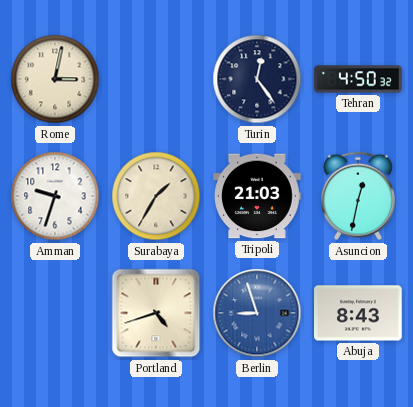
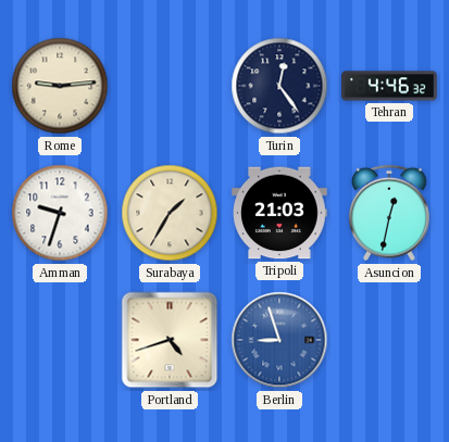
Rome: 3:02 -> 9:14 (60, 86)
Tehran: 4:50 -> 4:46 (389, 86)
Abuja: 8:43 -> none (358, 313)
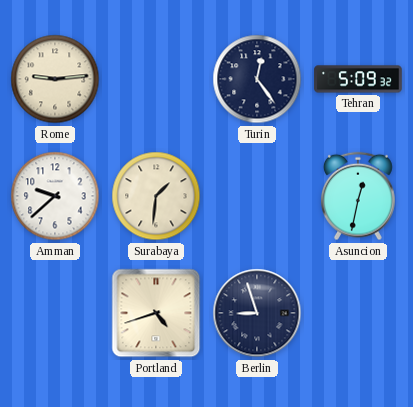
Tehran: 4:46 -> 5:09 (358, 79)
Amman: 9:33 -> 9:38 (55, 196)
Surabaya: 1:35 -> 1:31 (156, 196)
Tripoli: 21:03 -> none (279, 213)
Berlin dial: blue -> navy (257, 313)
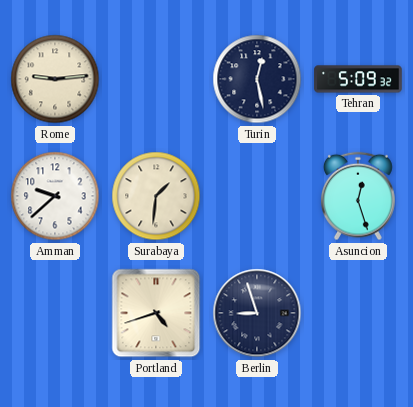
Turin: 12:24 -> 12:28 (257, 79)
Asuncion: 12:32 -> 12:27 (358, 196)
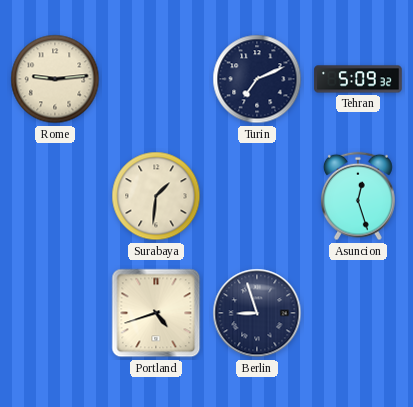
Turin: 12:28 -> 7:11 (257, 79)
Amman: 9:38 -> none (55, 196)
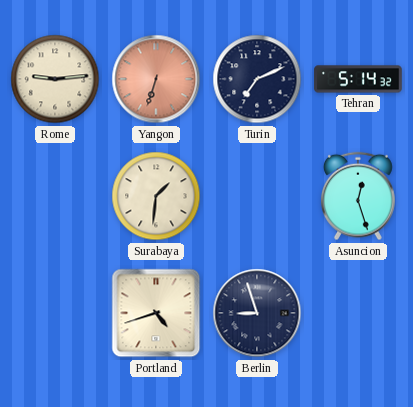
Yangon: none -> 6:33 (156, 79)
Tehran: 5:09 -> 5:14 (358, 79)
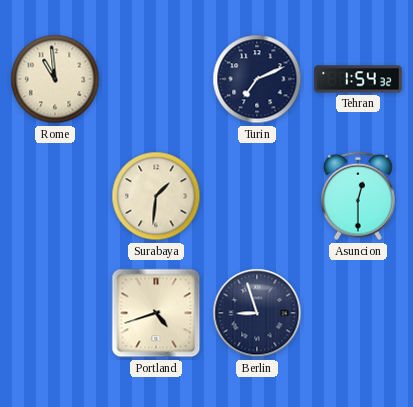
Rome: 9:14 -> 10:59 (55, 79)
Yangon: 6:33 -> none (156, 79)
Tehran: 5:14 -> 1:54 (358, 79)
Asuncion: 12:27 -> 12:30 (358, 196)
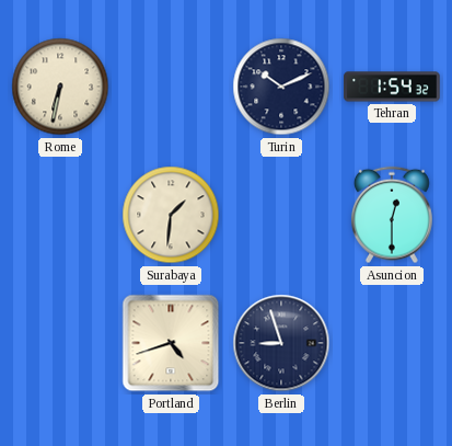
Rome: 10:59 -> 6:32 (60, 87)
Turin: 7:11 -> 10:11 (281, 87)
